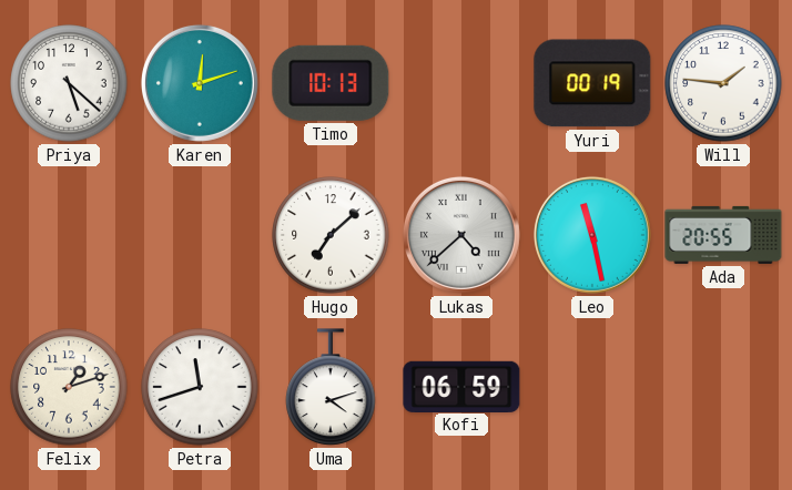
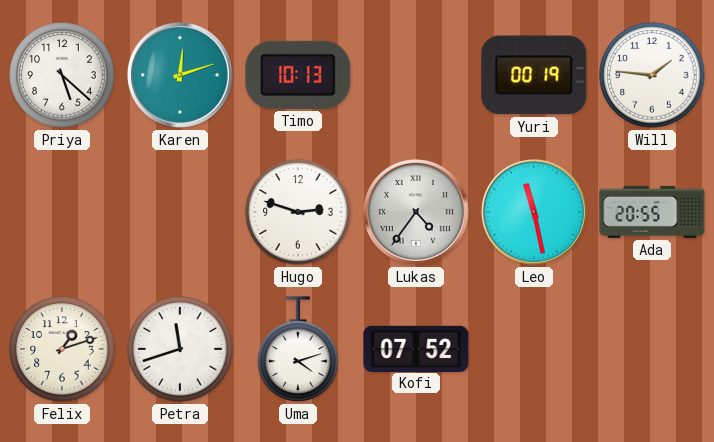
Hugo: 7:08 -> 2:48 (298, 212)
Lukas: 4:38 -> 4:36 (416, 212)
Kofi: 06:59 -> 07:52 (416, 348)
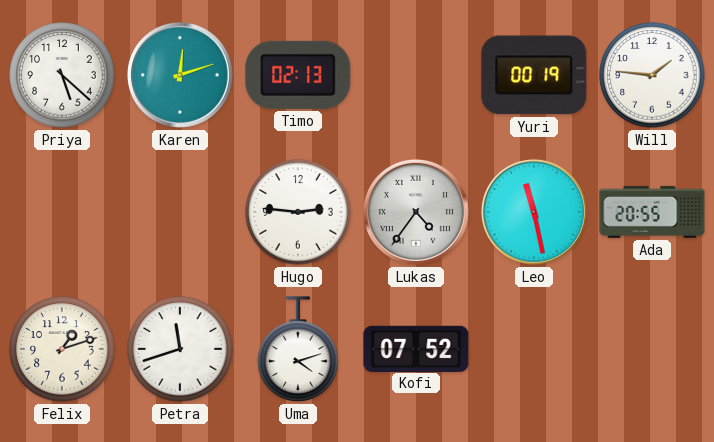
Timo: 10:13 -> 02:13 (298, 75)
Hugo: 2:48 -> 2:46 (298, 212)
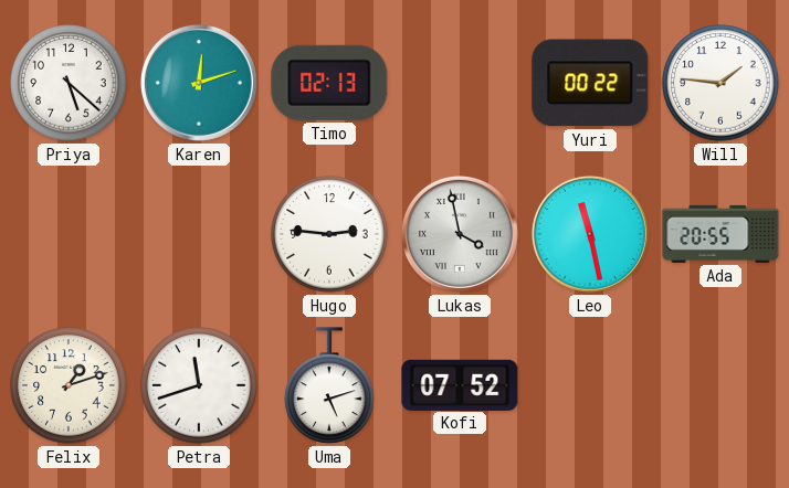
Yuri: 00:19 -> 00:22 (590, 83)
Lukas: 4:36 -> 3:58 (460, 234)
Uma: 4:12 -> 5:12 (329, 385)
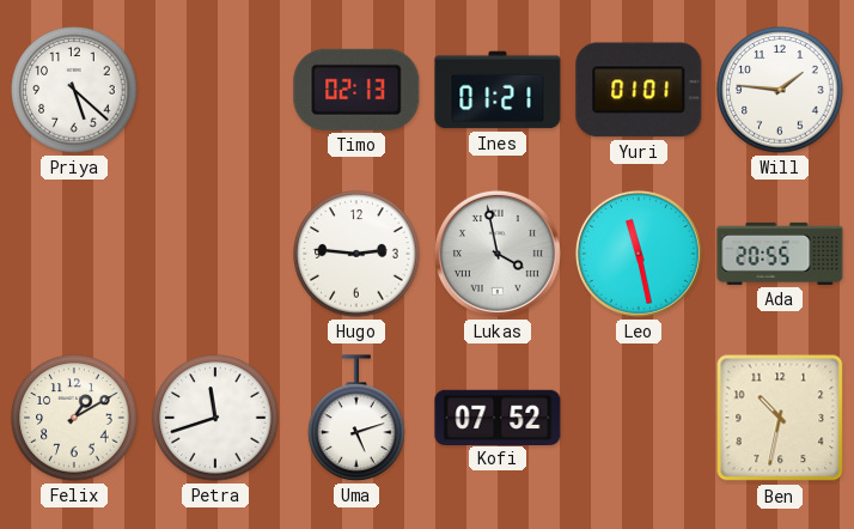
Karen: 12:12 -> none (199, 83)
Ines: none -> 01:21 (498, 90)
Yuri: 00:22 -> 01:01 (639, 90)
Felix: 1:12 -> 1:10 (74, 418)
Ben: none -> 10:32 (780, 418)
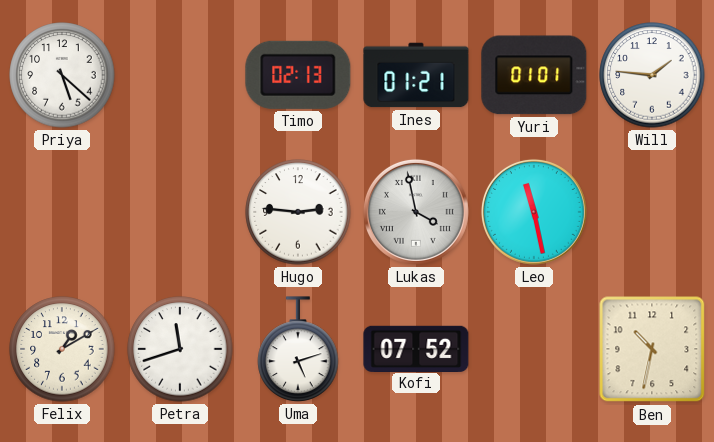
Ada: 20:55 -> none (780, 254)
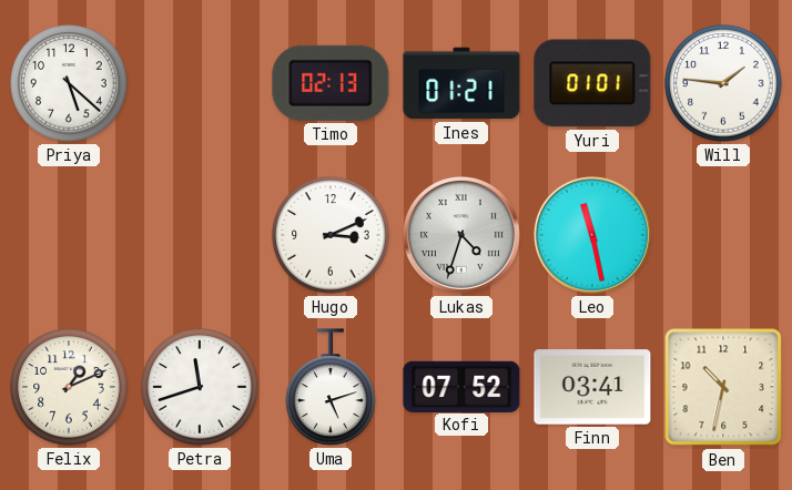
Hugo: 2:46 -> 3:11 (331, 235)
Lukas: 3:58 -> 4:33 (461, 235)
Felix: 1:10 -> 1:11 (69, 387)
Finn: none -> 03:41 (592, 387)
